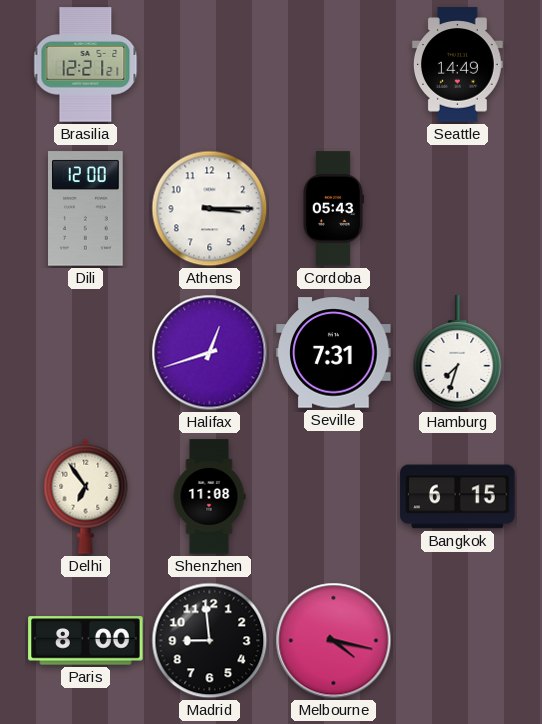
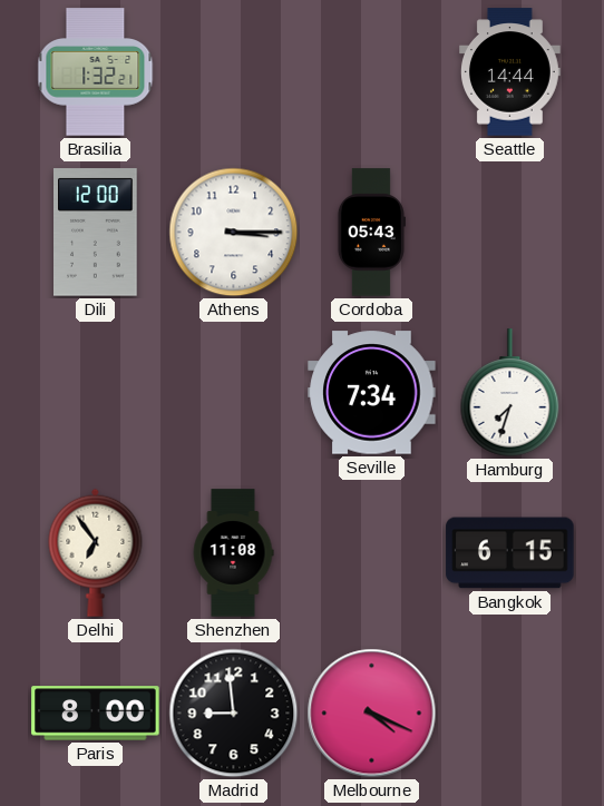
Brasilia: 12:21 -> 1:32 (96, 72)
Seattle: 14:49 -> 14:44 (510, 72)
Halifax: 12:42 -> none (210, 353)
Seville: 7:31 -> 7:34 (372, 393)
Melbourne: 4:17 -> 4:19 (372, 714)
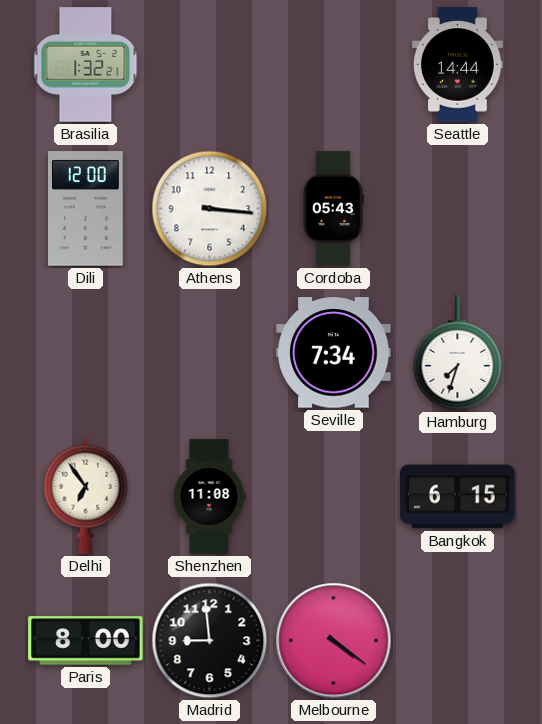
Athens: 3:15 -> 3:16 (210, 209)
Melbourne: 4:19 -> 4:21 (334, 641)
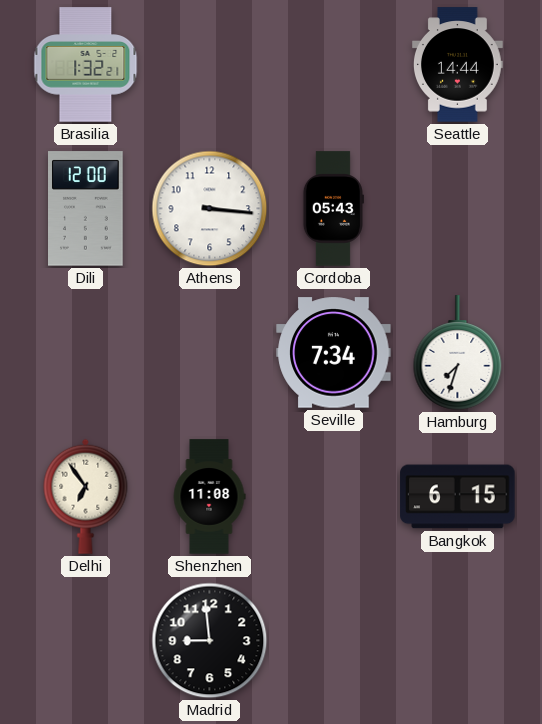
Paris: 8:00 -> none (86, 641)
Melbourne: 4:21 -> none (334, 641)
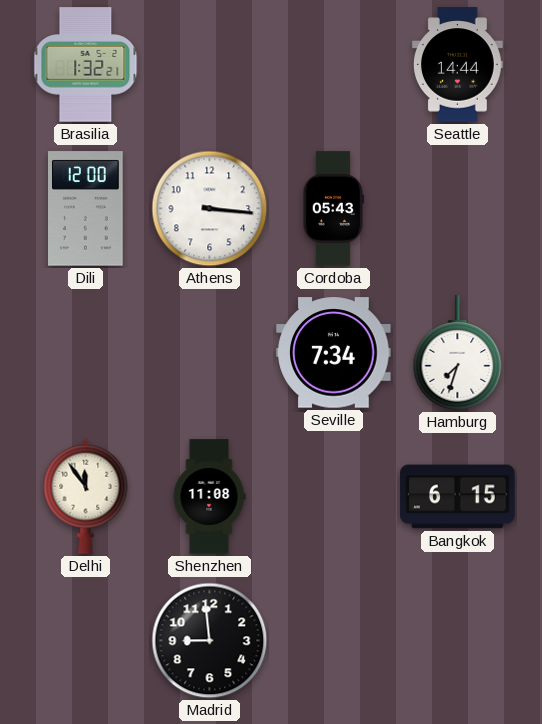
Delhi: 6:54 -> 11:54 (86, 496)
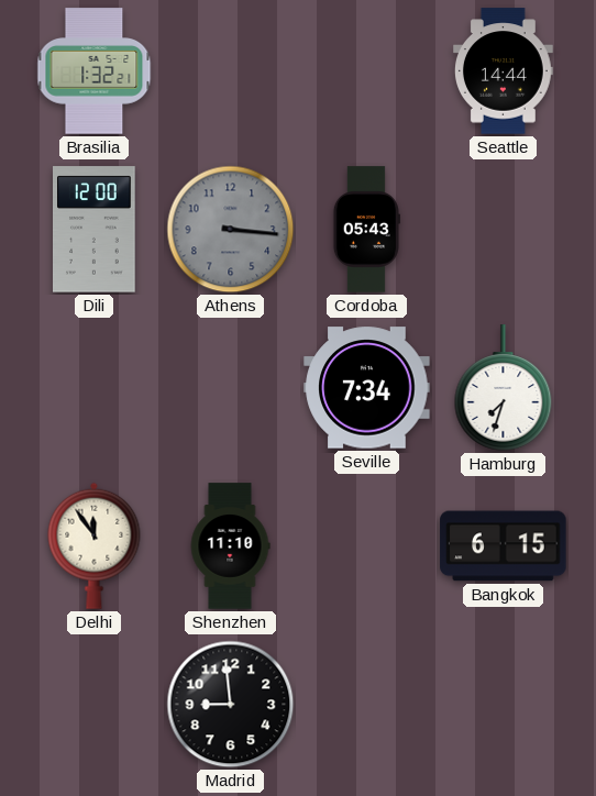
Athens dial: white -> grey (231, 230)
Shenzhen: 11:08 -> 11:10 (230, 546)
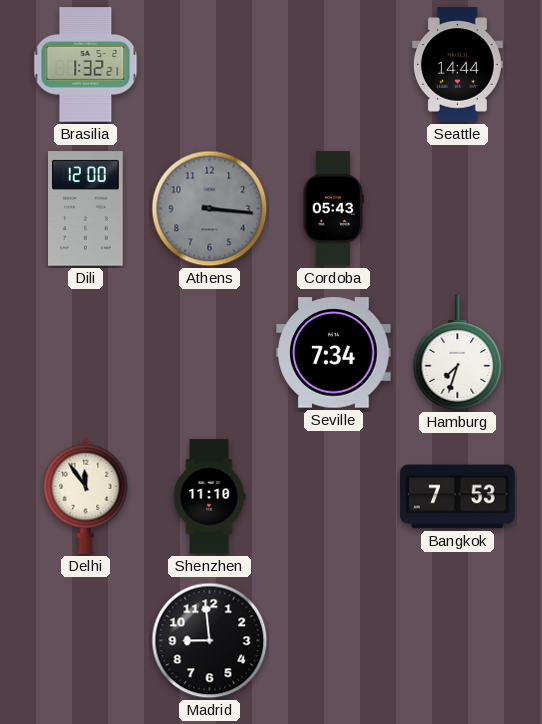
Bangkok: 6:15 -> 7:53 (458, 497)
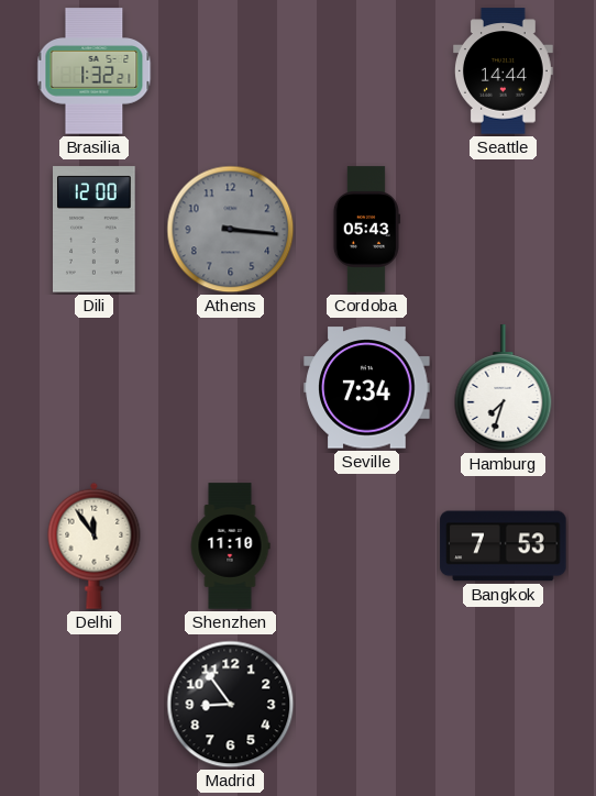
Madrid: 8:59 -> 8:54 (231, 705)
